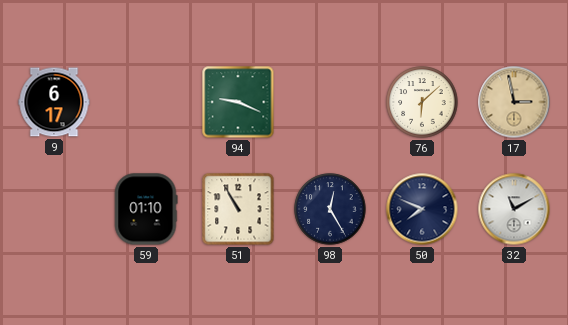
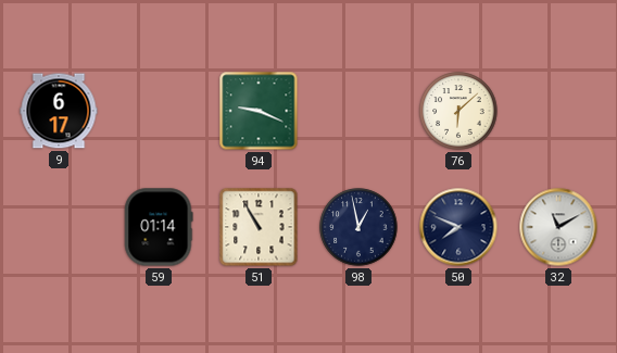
17: 2:58 -> none (514, 102)
59: 01:10 -> 01:14 (159, 227)
98: 12:25 -> 12:58 (358, 227)
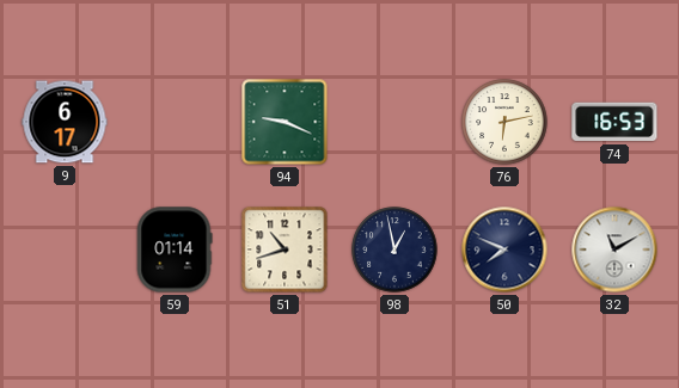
76: 6:08 -> 6:13 (504, 122)
74: none -> 16:53 (614, 122)
51: 10:55 -> 10:42 (285, 250)
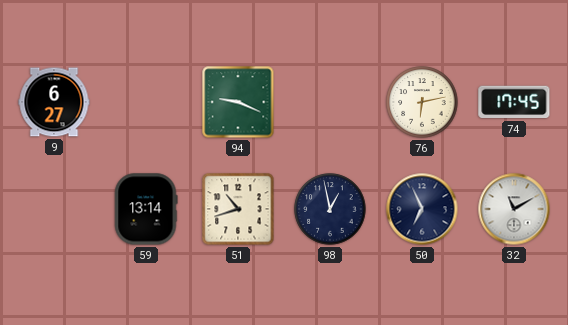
9: 6:17 -> 6:27 (54, 102)
74: 16:53 -> 17:45 (514, 102)
59: 01:14 -> 13:14 (146, 209)
50: 7:49 -> 6:56 (422, 209)
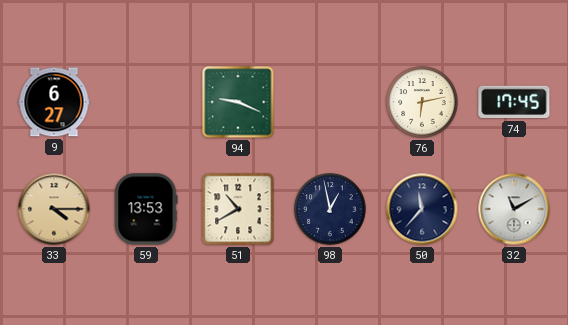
33: none -> 4:15 (54, 209)
59: 13:14 -> 13:53 (146, 209)
51: 10:42 -> 10:40 (238, 209)
50: 6:56 -> 11:37 (422, 209)
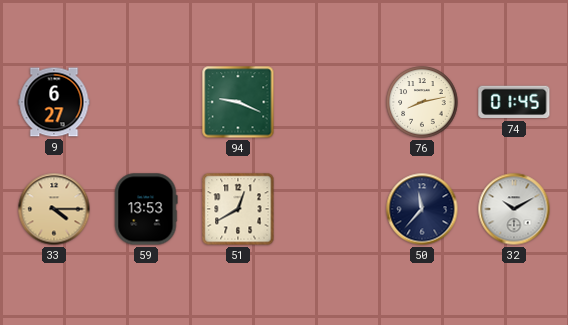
76: 6:13 -> 8:13 (422, 102)
74: 17:45 -> 01:45 (514, 102)
51: 10:40 -> 12:40 (238, 209)
98: 12:58 -> none (330, 209)
32: 11:10 -> 10:10 (514, 209)
